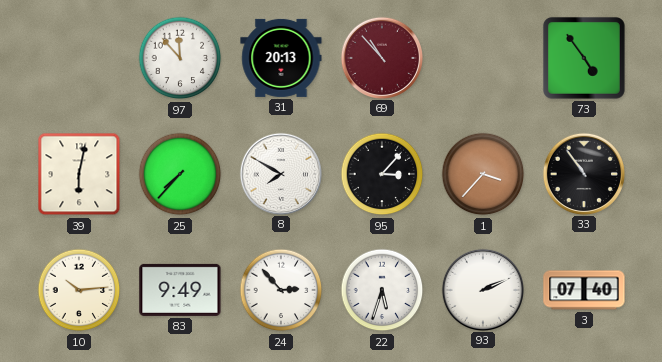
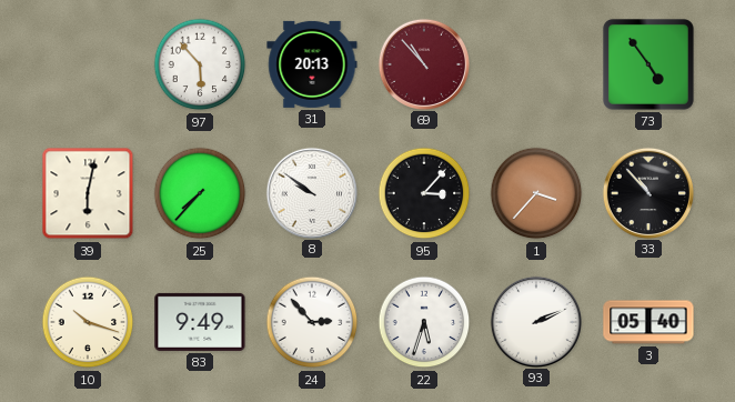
97: 11:53 -> 5:53 (200, 64)
8: 7:50 -> 9:51 (311, 192)
33: 10:54 -> 10:53 (647, 192)
10: 10:14 -> 10:18 (88, 322)
3: 07:40 -> 05:40 (648, 322)
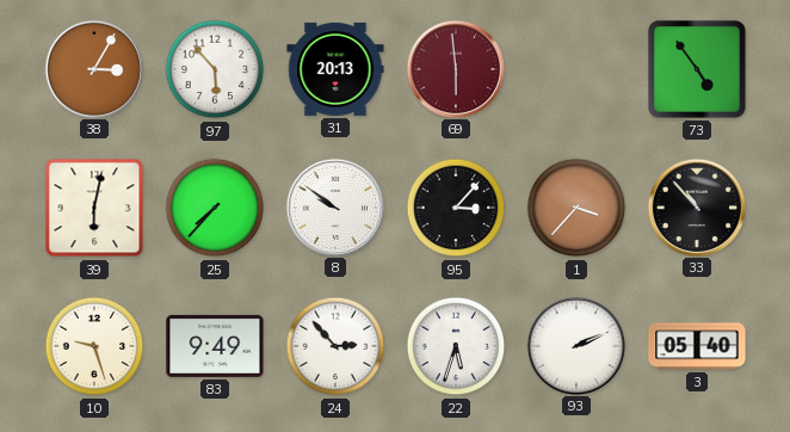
38: none -> 3:05 (93, 68)
69: 10:53 -> 5:59 (455, 68)
10: 10:18 -> 9:27 (94, 346)
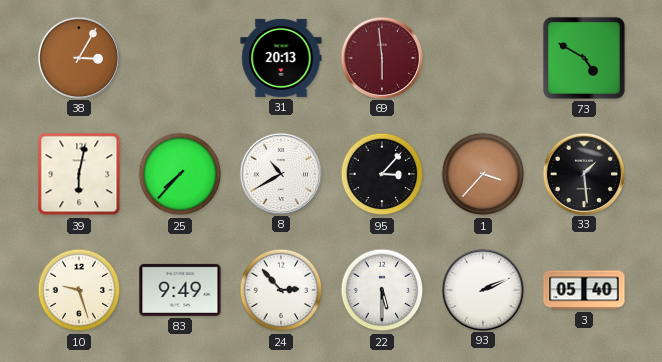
97: 5:53 -> none (215, 69)
73: 4:54 -> 4:50 (584, 58)
8: 9:51 -> 10:40 (280, 173)
33: 10:53 -> 1:29 (583, 173)
22: 5:33 -> 5:30 (382, 290)
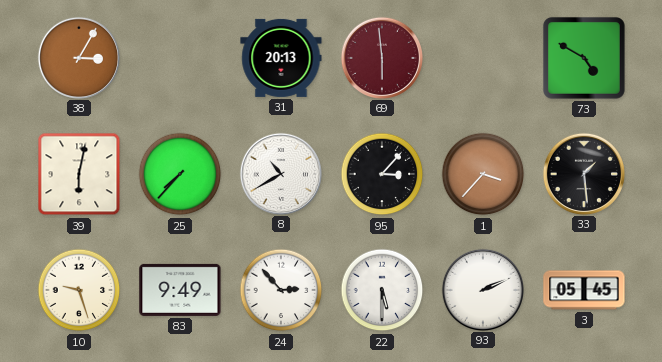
3: 05:40 -> 05:45 (584, 290)
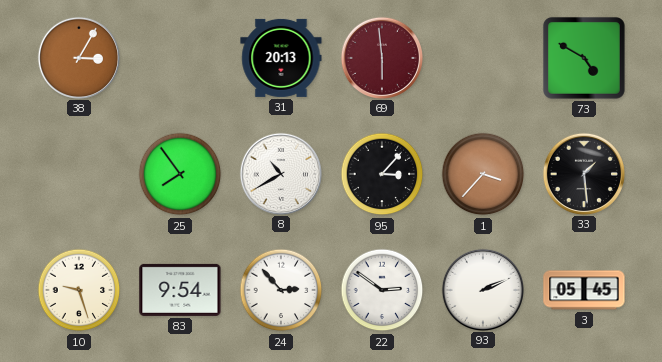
39: 6:02 -> none (79, 174)
25: 7:37 -> 7:54 (180, 174)
83: 9:49 -> 9:54 (180, 290)
22: 5:30 -> 2:51 (382, 290)
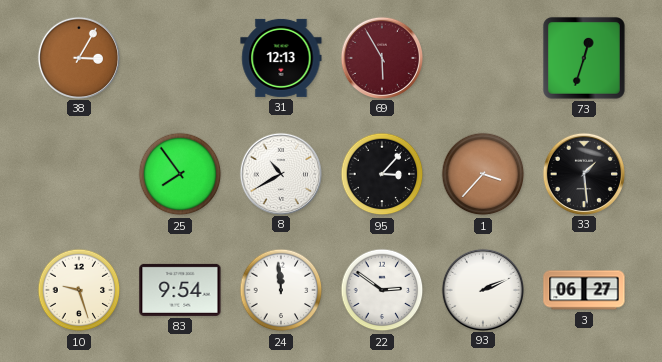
31: 20:13 -> 12:13 (281, 58)
69: 5:59 -> 5:55 (381, 57)
73: 4:50 -> 12:33 (584, 58)
24: 2:53 -> 11:59 (281, 290)
3: 05:45 -> 06:27 (584, 290)
